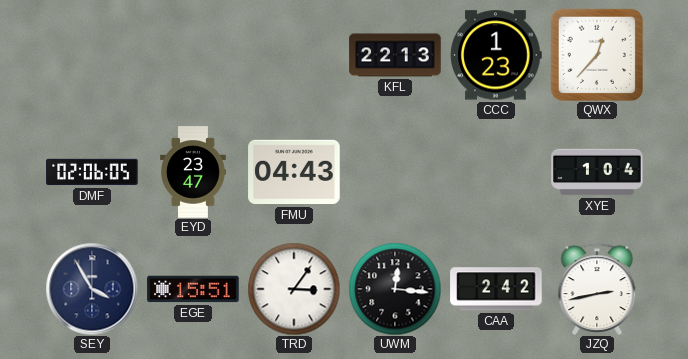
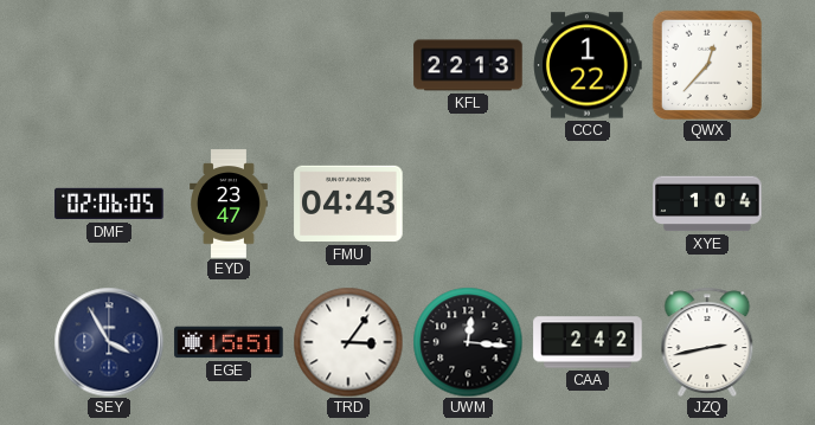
CCC: 1:23 -> 1:22 (588, 65)
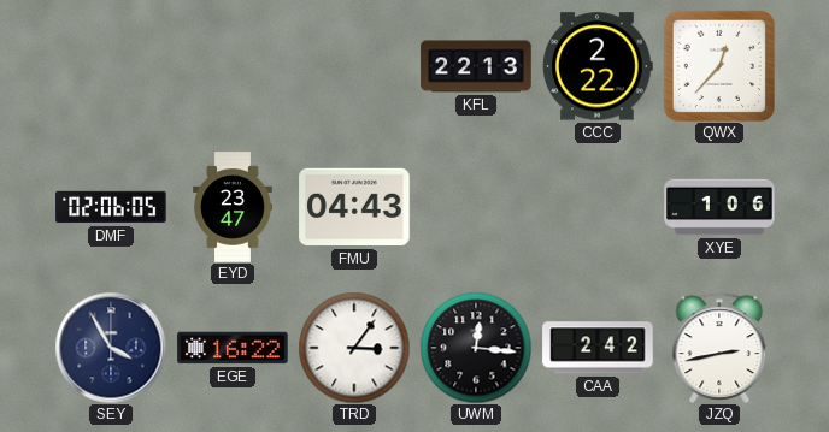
CCC: 1:22 -> 2:22 (598, 66)
XYE: 1:04 -> 1:06 (719, 207)
EGE: 15:51 -> 16:22 (233, 348)
